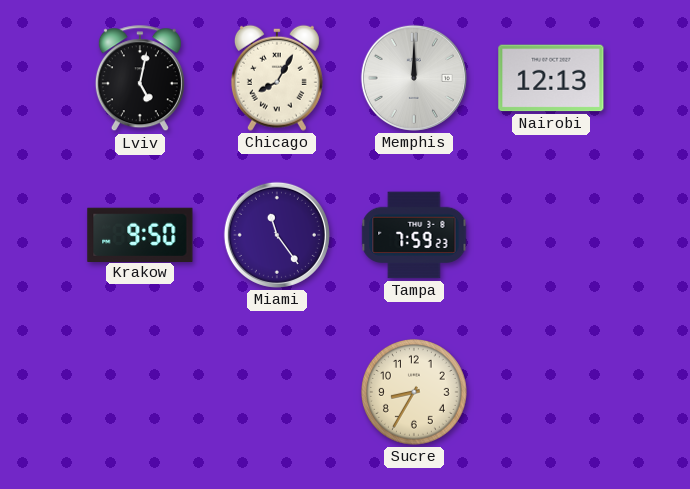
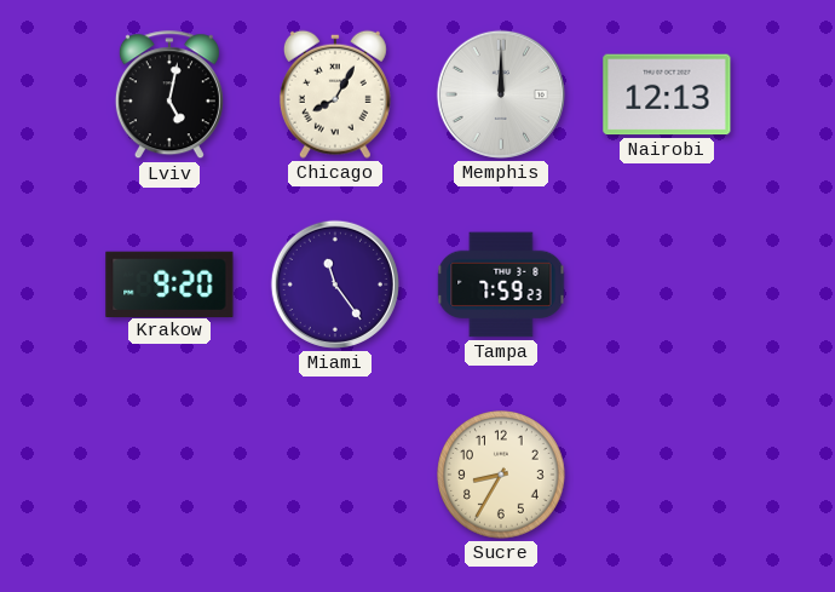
Krakow: 9:50 -> 9:20 (169, 283)
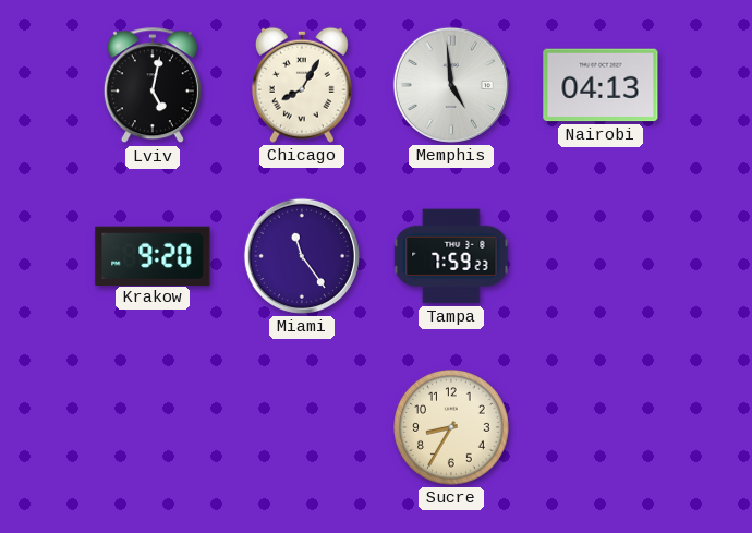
Memphis: 12:00 -> 4:59 (451, 85)
Nairobi: 12:13 -> 04:13 (601, 85)
